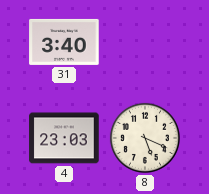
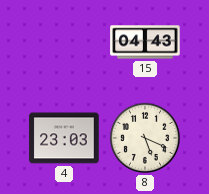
31: 3:40 -> none (64, 42)
15: none -> 04:43 (145, 42)
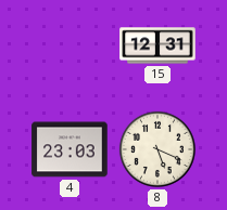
15: 04:43 -> 12:31 (157, 45)
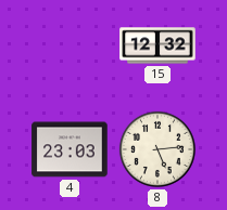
15: 12:31 -> 12:32 (157, 45)
8: 5:19 -> 5:14 (157, 149)
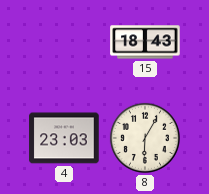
15: 12:32 -> 18:43 (145, 42)
8: 5:14 -> 6:05 (145, 138)
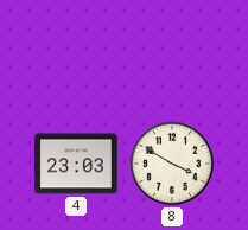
15: 18:43 -> none (145, 42)
8: 6:05 -> 3:50 (172, 164)
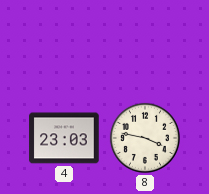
8: 3:50 -> 3:47 (145, 138)
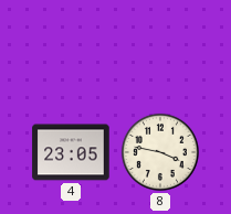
4: 23:03 -> 23:05 (71, 152)
